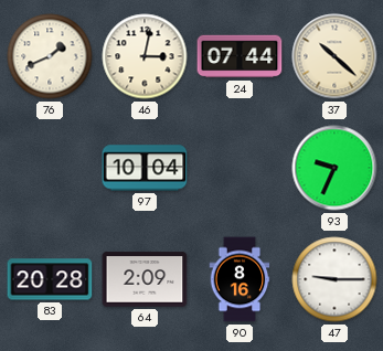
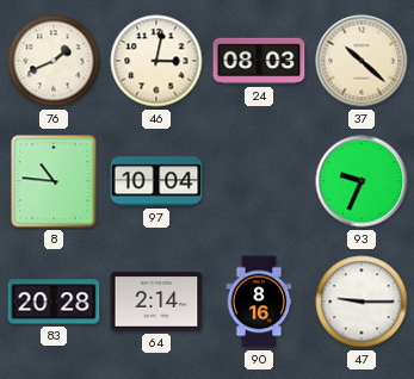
24: 07:44 -> 08:03 (259, 61)
8: none -> 10:46 (54, 181)
64: 2:09 -> 2:14 (156, 302)
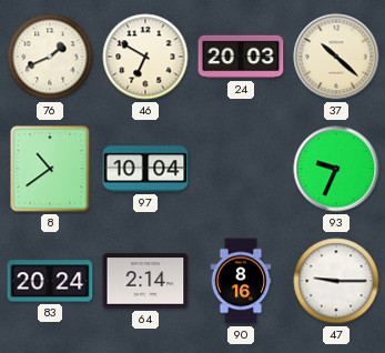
46: 3:02 -> 6:50 (145, 57)
24: 08:03 -> 20:03 (241, 57)
8: 10:46 -> 10:39 (50, 169)
83: 20:28 -> 20:24 (50, 281)
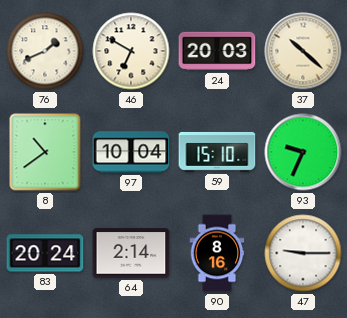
59: none -> 15:10 (217, 152)
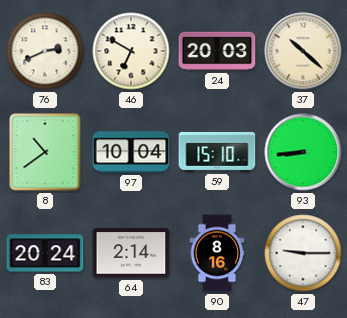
76: 1:41 -> 2:41 (45, 51)
93: 9:34 -> 8:44 (303, 152)
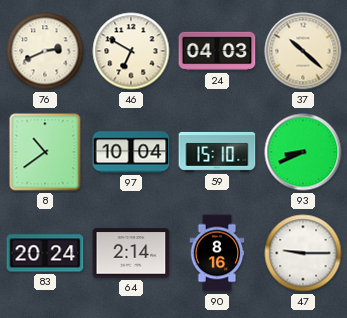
24: 20:03 -> 04:03 (217, 51)
93: 8:44 -> 8:41 (303, 152)
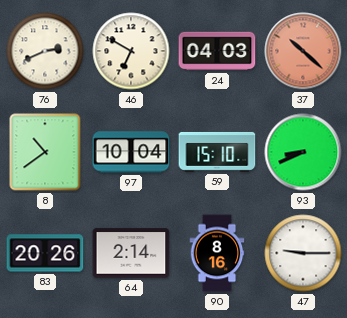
37 dial: cream -> salmon (303, 51)
83: 20:24 -> 20:26 (45, 253)
